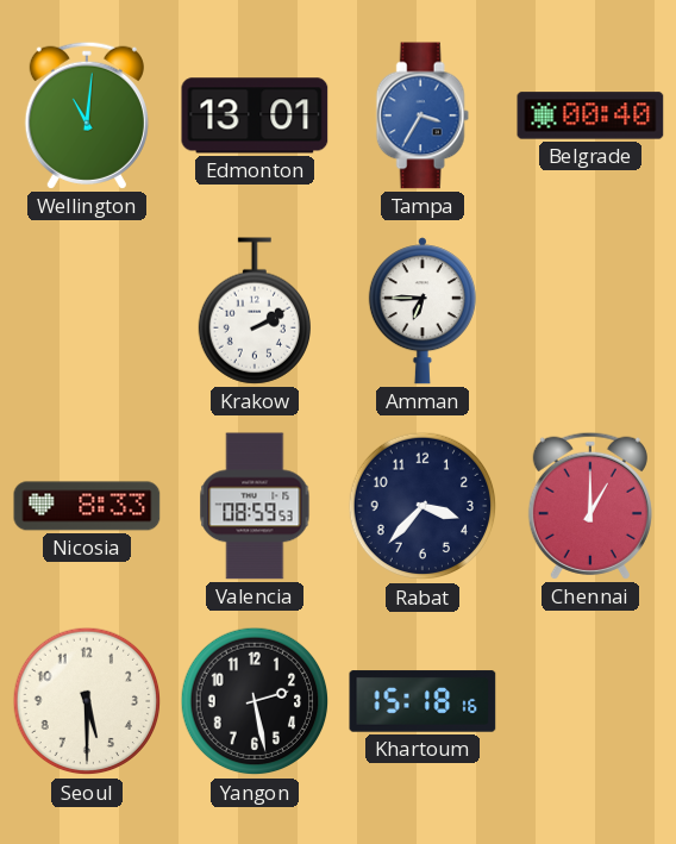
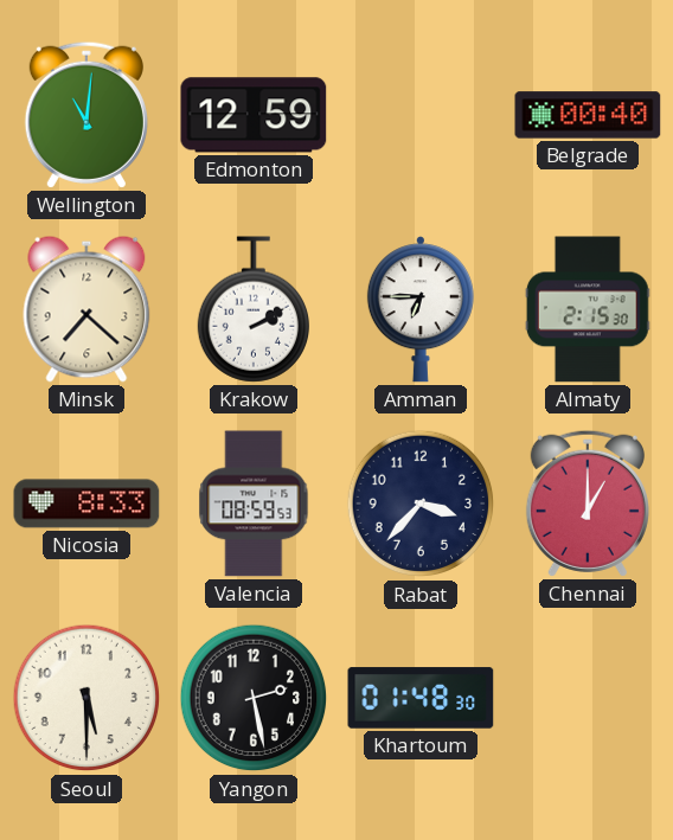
Edmonton: 13:01 -> 12:59 (254, 115)
Tampa: 3:35 -> none (422, 115)
Minsk: none -> 7:22 (86, 309)
Almaty: none -> 2:15 (588, 309)
Khartoum: 15:18 -> 01:48 (421, 698)
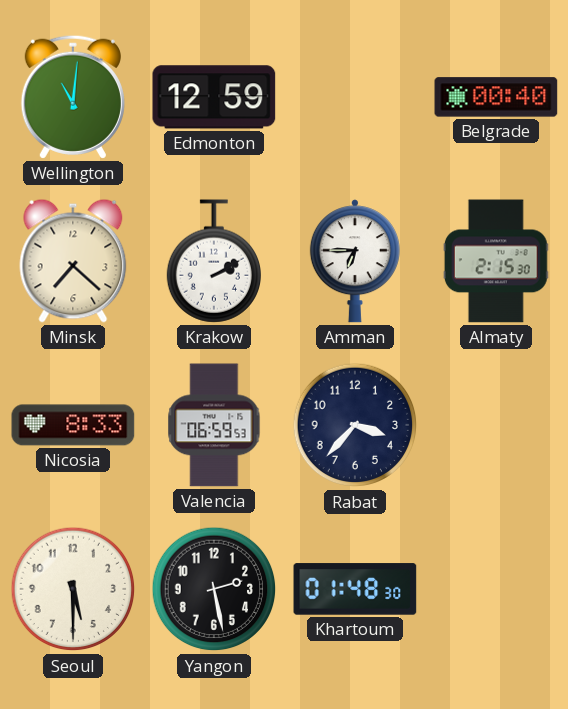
Valencia: 08:59 -> 06:59 (214, 425)
Chennai: 1:00 -> none (588, 504)
